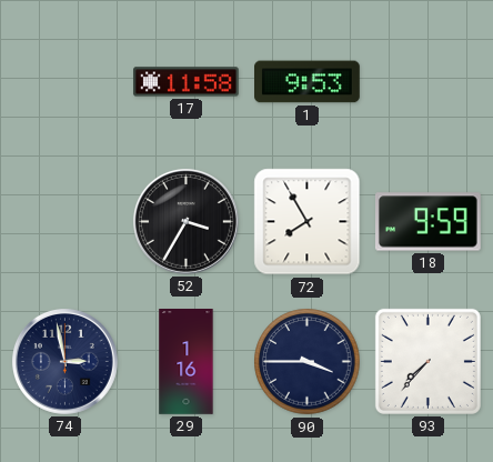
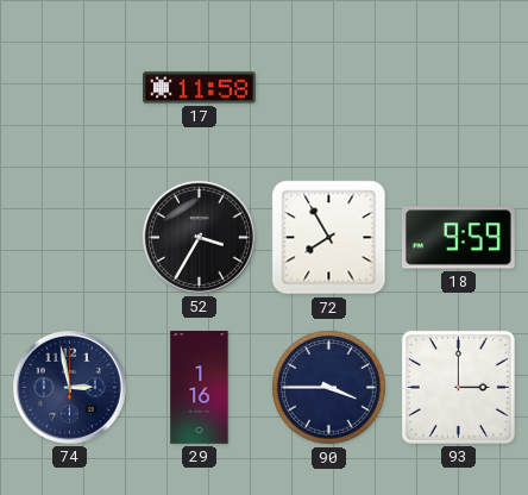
1: 9:53 -> none (308, 82)
93: 7:37 -> 3:00 (458, 387)
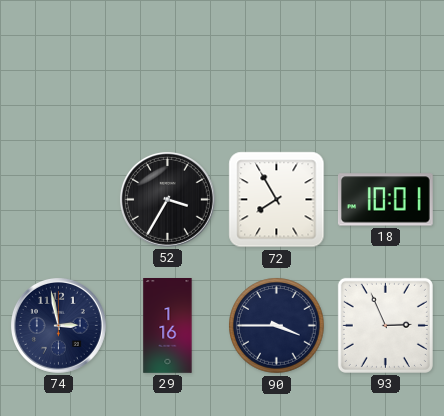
17: 11:58 -> none (200, 88)
18: 9:59 -> 10:01 (385, 200)
93: 3:00 -> 2:56 (385, 325)
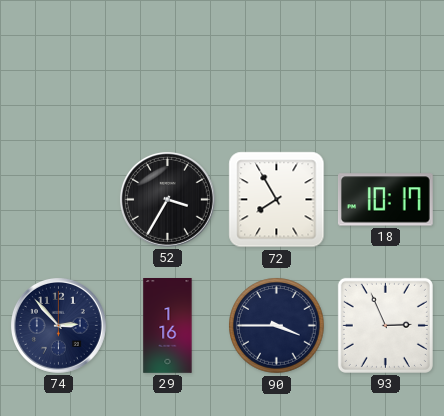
18: 10:01 -> 10:17 (385, 200)
74: 2:58 -> 2:53 (58, 325)
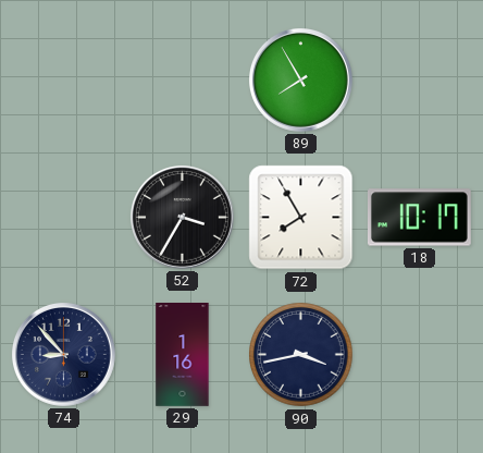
89: none -> 7:55 (300, 79)
74: 2:53 -> 8:53 (63, 354)
90: 3:45 -> 3:43 (301, 355)
93: 2:56 -> none (385, 325)
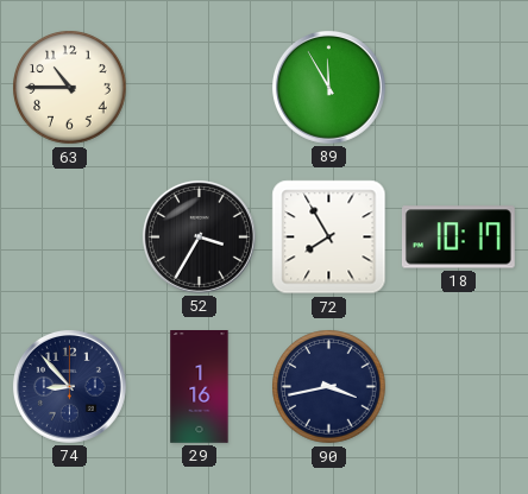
63: none -> 10:45 (70, 88)
89: 7:55 -> 11:55 (328, 87)
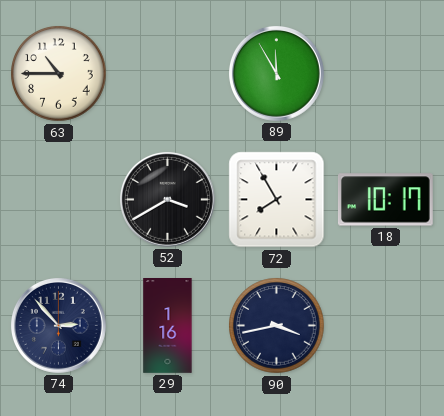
52: 3:35 -> 3:40 (167, 199)
74: 8:53 -> 2:53 (58, 325)
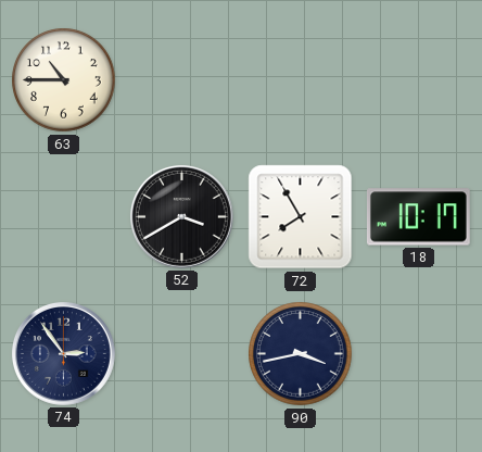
89: 11:55 -> none (276, 73)
74: 2:53 -> 2:54 (63, 353)
29: 1:16 -> none (168, 326)
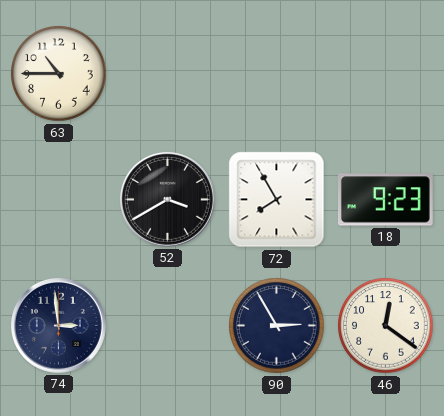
18: 10:17 -> 9:23 (385, 200)
74: 2:54 -> 2:59 (58, 325)
90: 3:43 -> 2:55 (277, 326)
46: none -> 12:21 (386, 326)
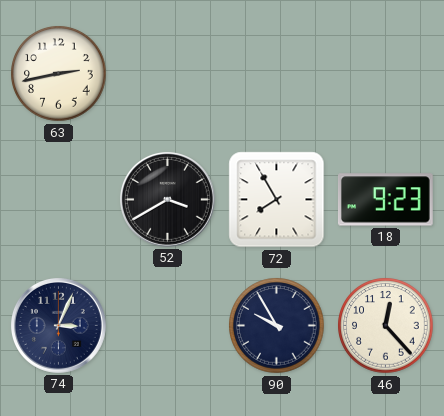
63: 10:45 -> 2:43 (59, 74)
74: 2:59 -> 3:04 (58, 325)
90: 2:55 -> 9:55 (277, 326)
46: 12:21 -> 12:23 (386, 326)
